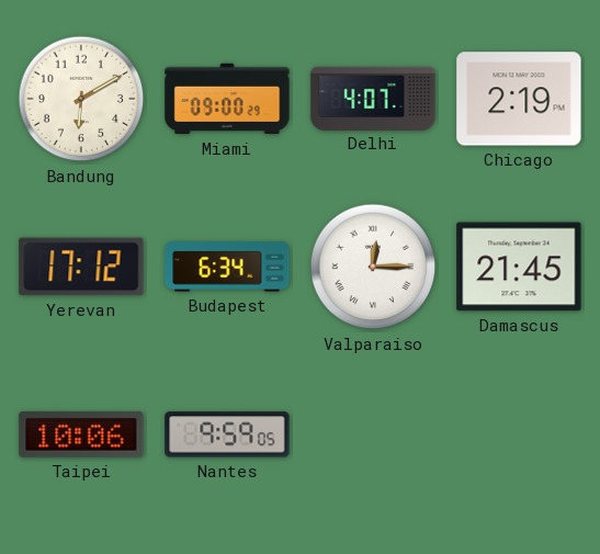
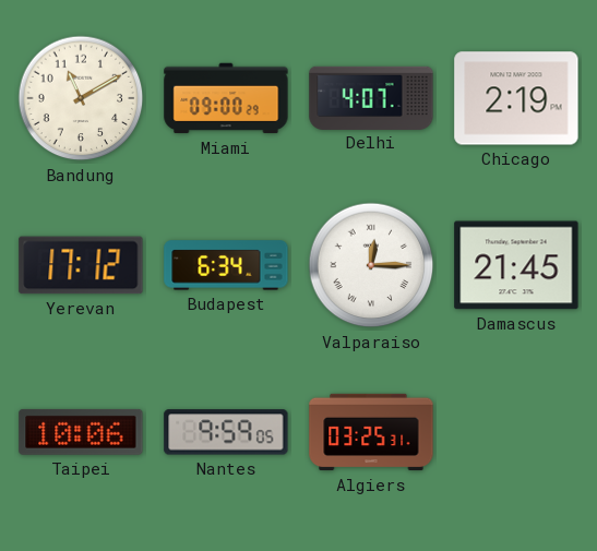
Bandung: 6:10 -> 11:10 (81, 98)
Algiers: none -> 03:25 (371, 432)
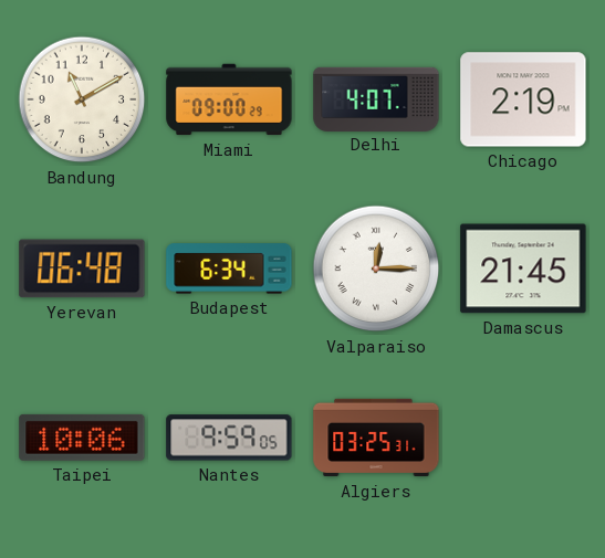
Yerevan: 17:12 -> 06:48 (82, 269)
